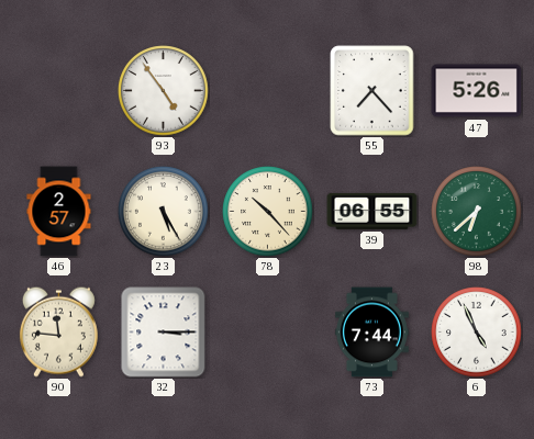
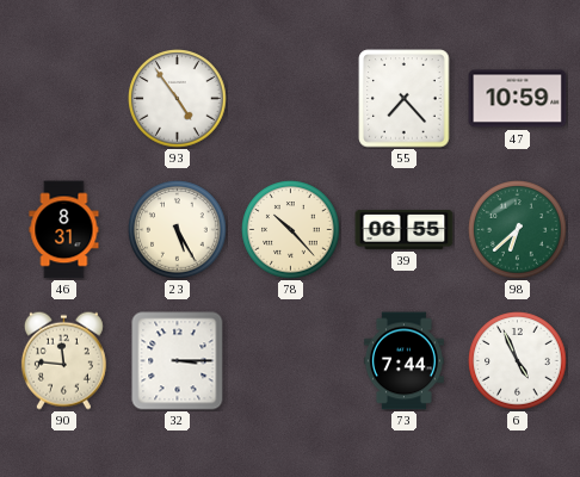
47: 5:26 -> 10:59 (518, 99)
46: 2:57 -> 8:31 (64, 230)
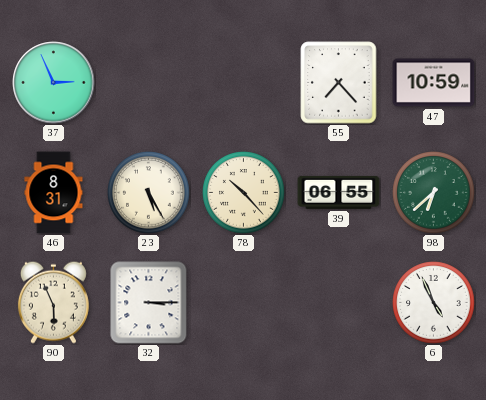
37: none -> 2:56 (54, 83)
93: 4:54 -> none (178, 99)
90: 11:46 -> 5:56 (53, 302)
73: 7:44 -> none (403, 361)
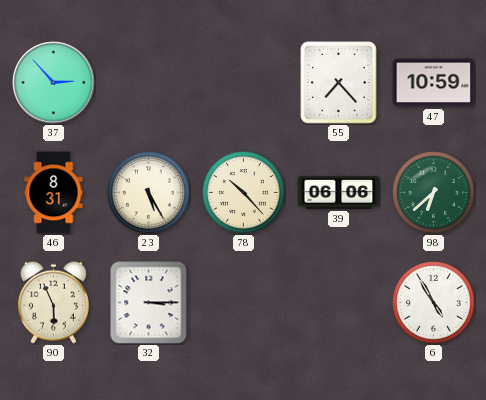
37: 2:56 -> 2:53 (54, 83)
39: 06:55 -> 06:06 (339, 192)
6: 4:56 -> 4:55 (434, 303)
